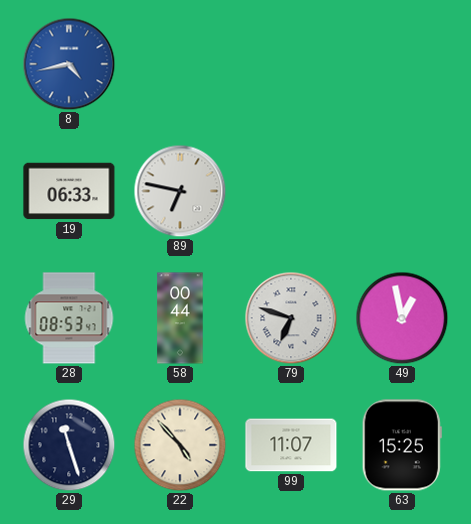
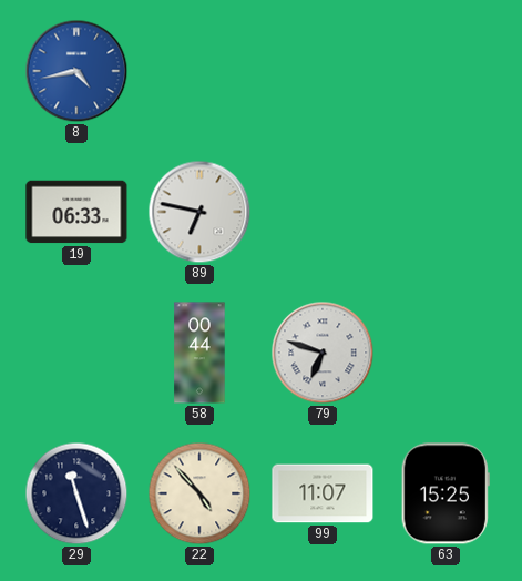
28: 08:53 -> none (69, 318)
49: 12:58 -> none (402, 318)
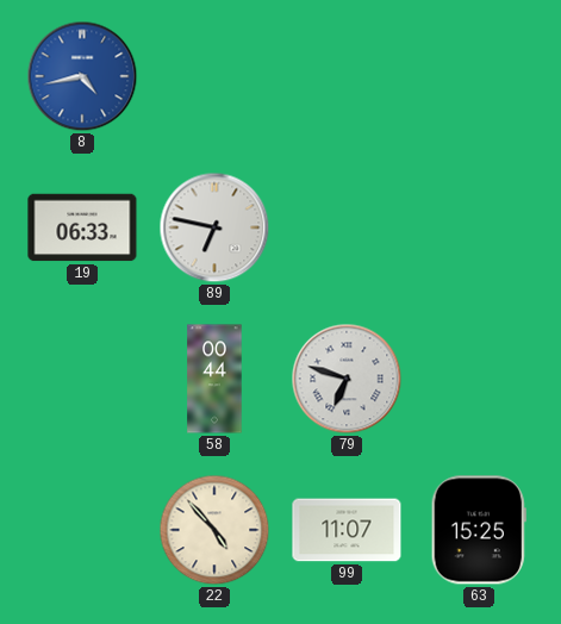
29: 11:27 -> none (76, 493)
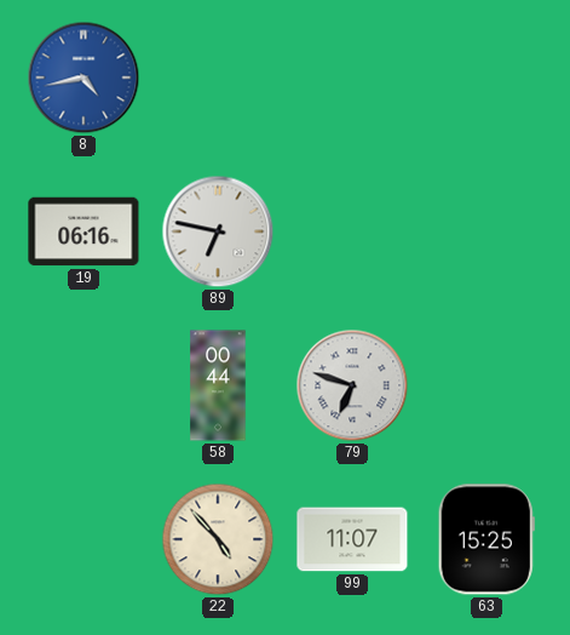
19: 06:33 -> 06:16 (84, 231)
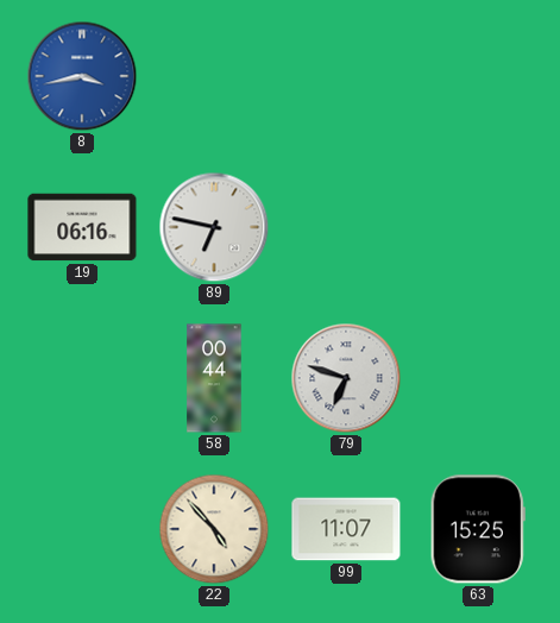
8: 4:43 -> 3:43 (82, 76)
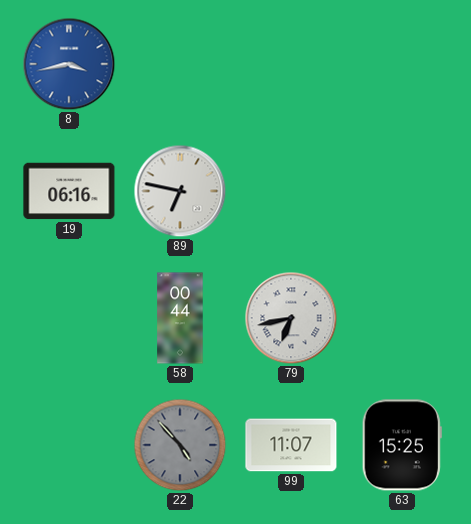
79: 6:48 -> 6:43 (291, 318)
22 dial: cream -> grey (180, 445)
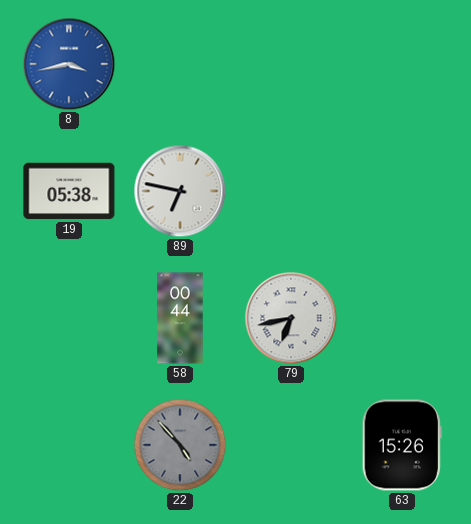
19: 06:16 -> 05:38 (69, 191)
99: 11:07 -> none (291, 445)
63: 15:25 -> 15:26 (402, 445)
